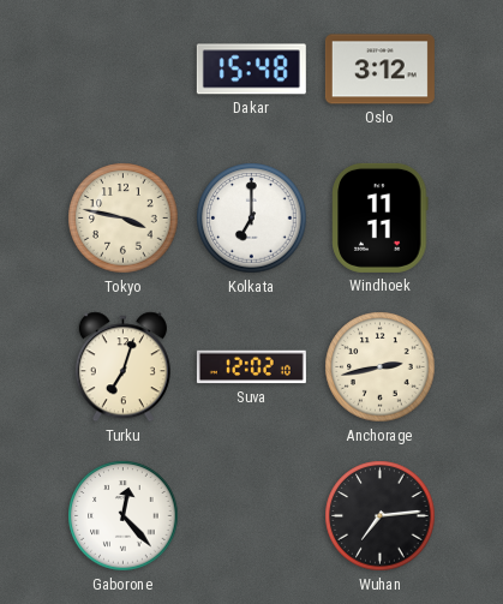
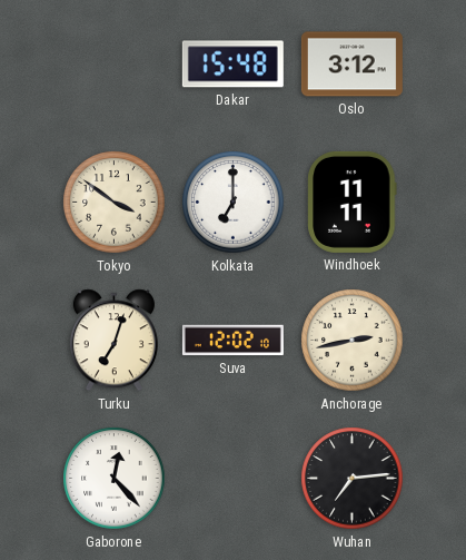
Tokyo: 3:47 -> 3:51 (115, 203)
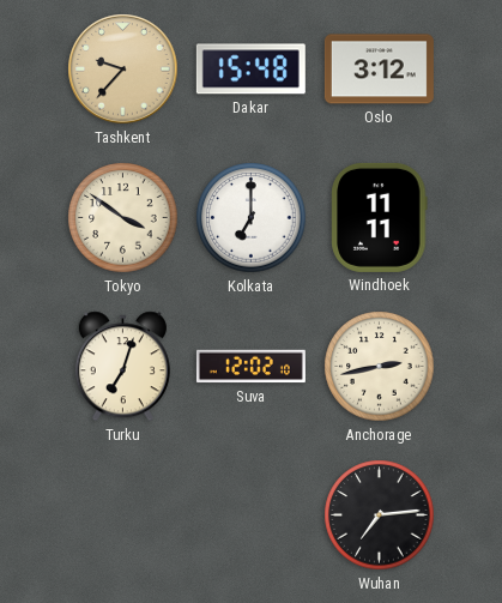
Tashkent: none -> 9:37 (123, 70)
Gaborone: 12:23 -> none (115, 479)
